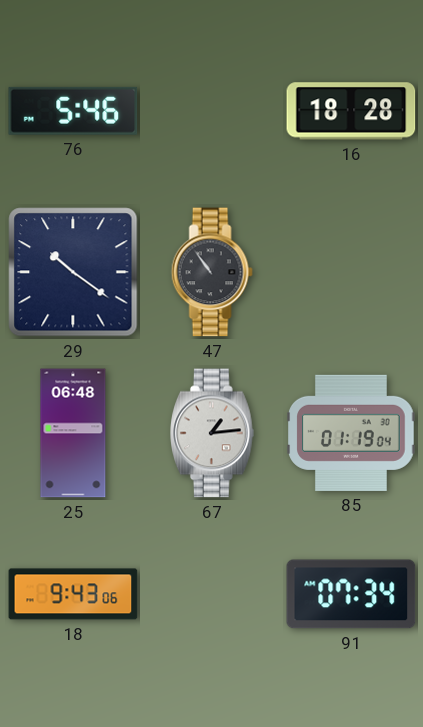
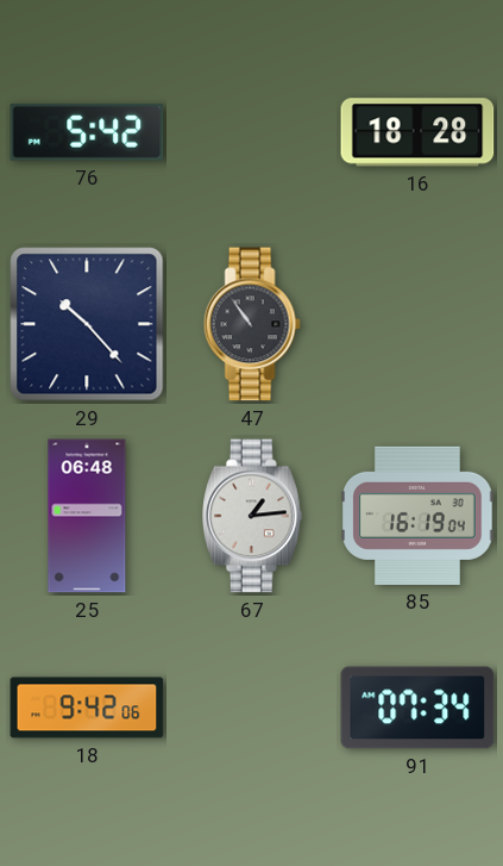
76: 5:46 -> 5:42 (87, 132)
29: 10:21 -> 10:23 (87, 324)
85: 01:19 -> 16:19 (417, 516)
18: 9:43 -> 9:42 (87, 708)
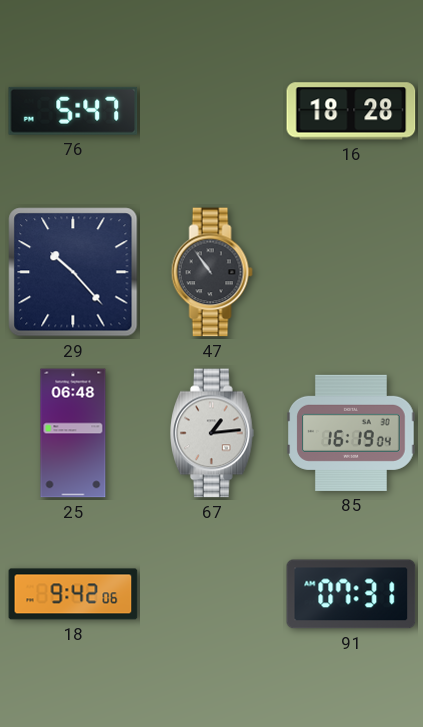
76: 5:42 -> 5:47 (73, 111)
91: 07:34 -> 07:31 (351, 594)
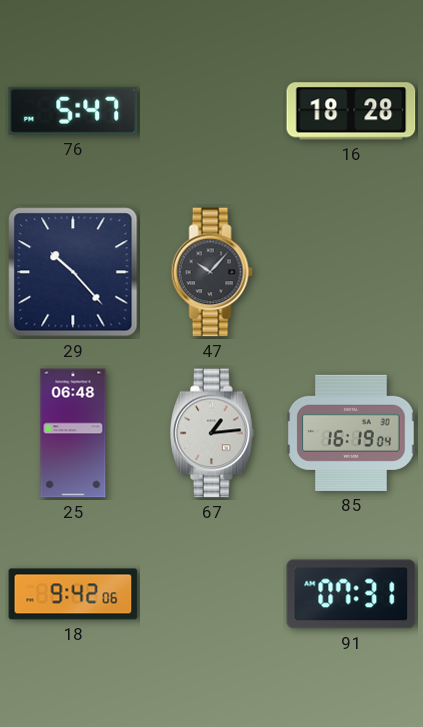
47: 10:54 -> 10:07 (212, 272)
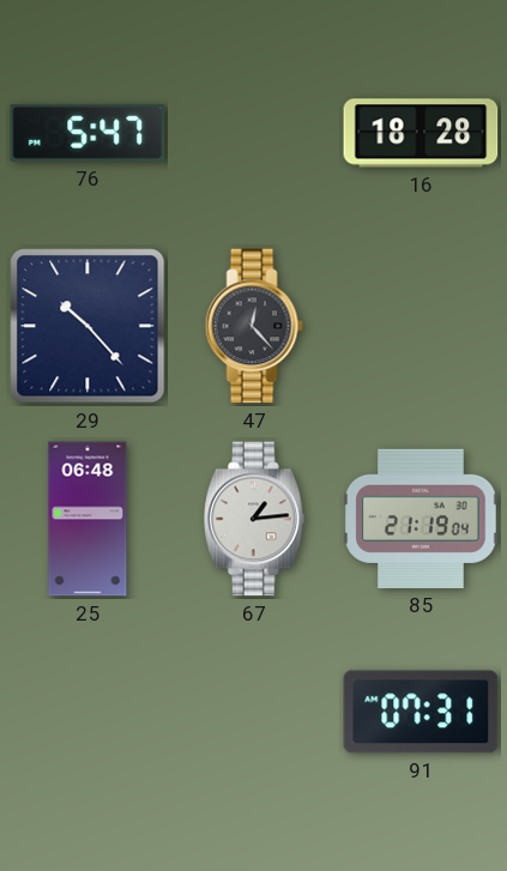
47: 10:07 -> 12:23 (254, 326)
85: 16:19 -> 21:19 (421, 519)
18: 9:42 -> none (73, 594)
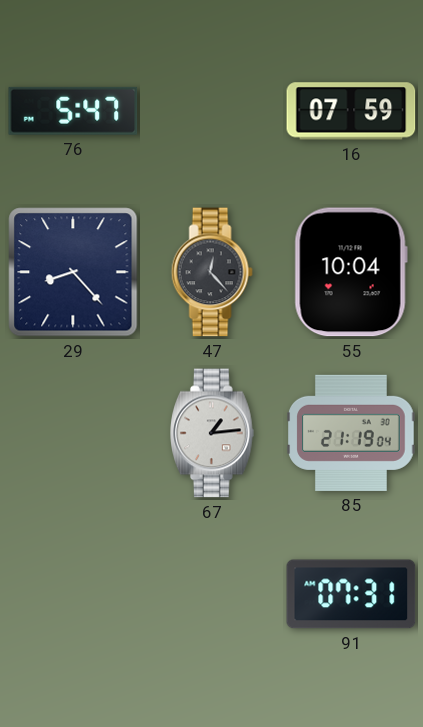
16: 18:28 -> 07:59 (351, 111)
29: 10:23 -> 8:23 (73, 272)
55: none -> 10:04 (351, 272)
25: 06:48 -> none (87, 519)
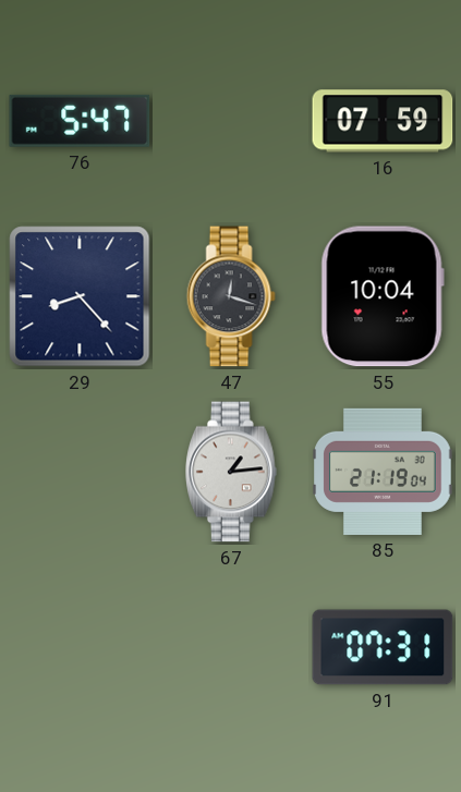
47: 12:23 -> 12:18 (231, 296)
